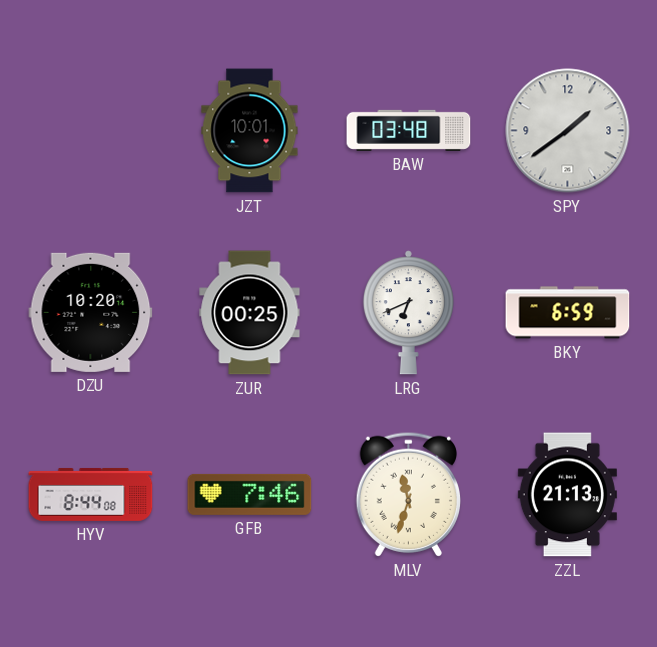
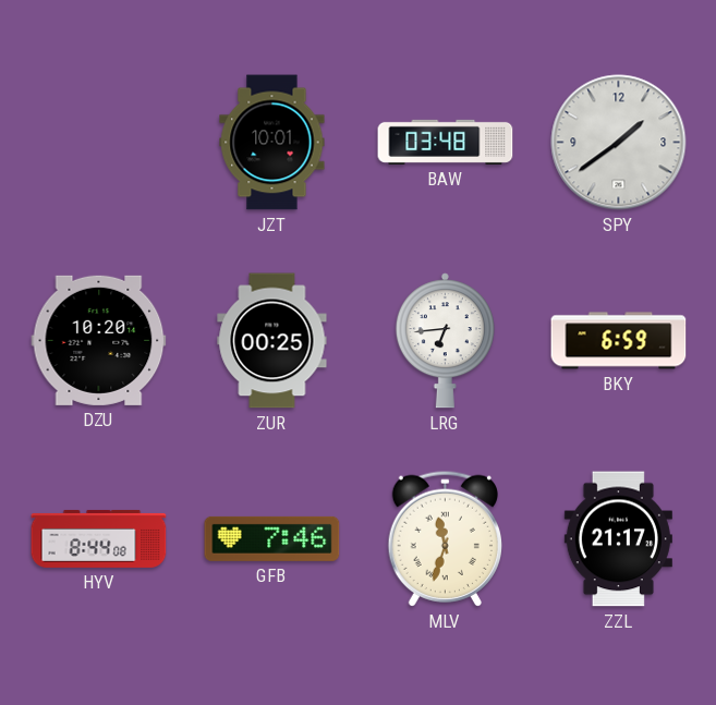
LRG: 6:41 -> 6:44 (445, 341)
ZZL: 21:13 -> 21:17 (618, 539)
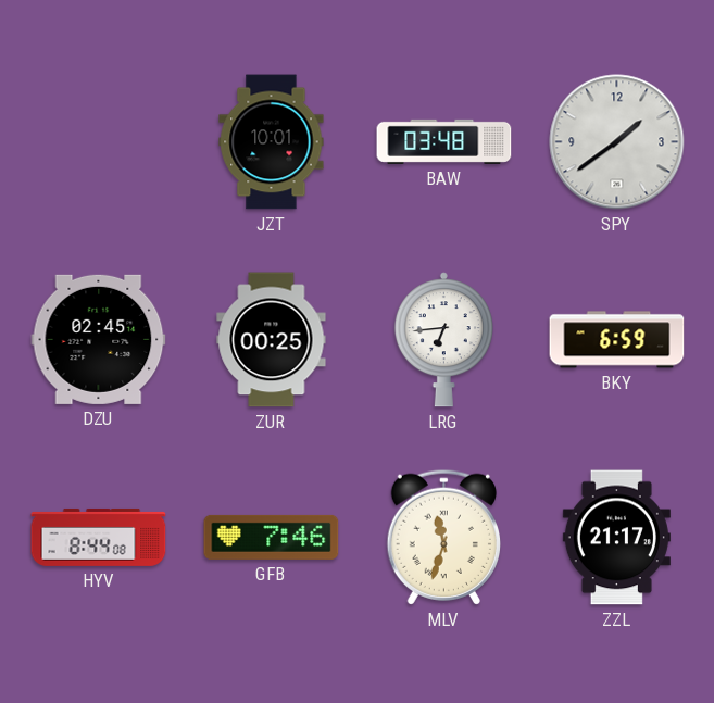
DZU: 10:20 -> 02:45 (99, 339)
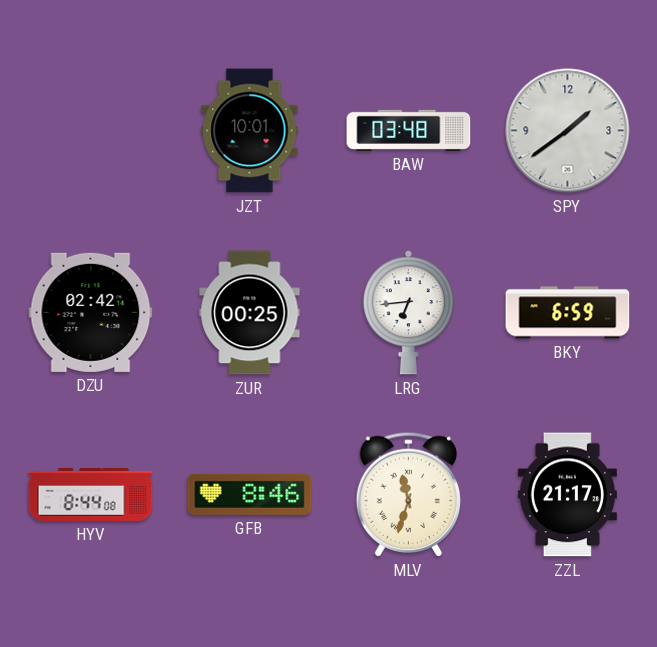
DZU: 02:45 -> 02:42 (91, 312)
GFB: 7:46 -> 8:46 (250, 494)
